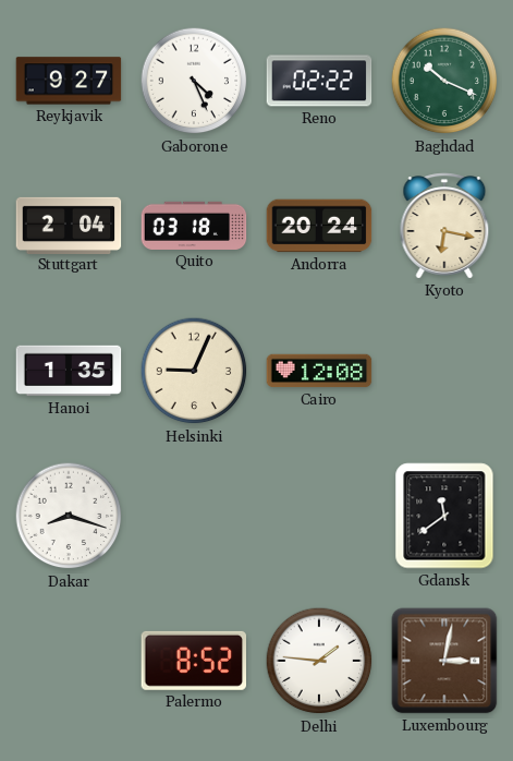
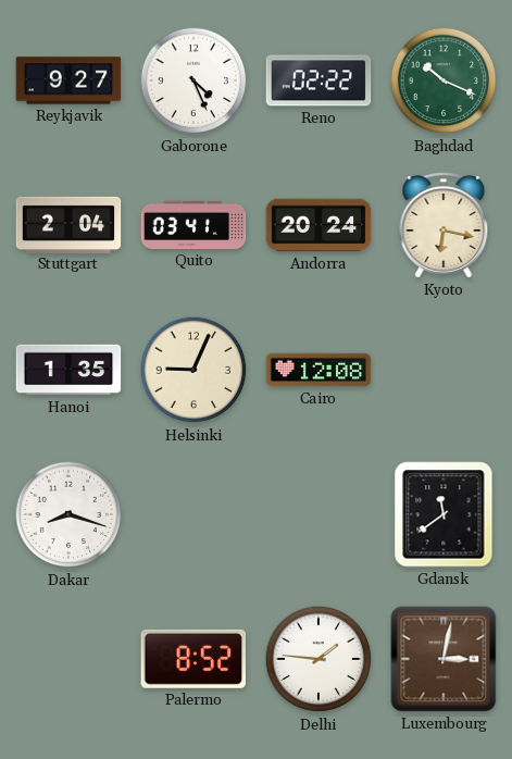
Quito: 03:18 -> 03:41 (193, 225)
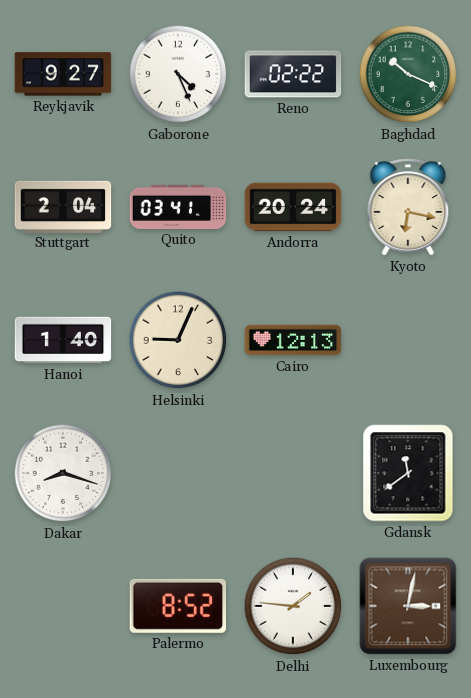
Hanoi: 1:35 -> 1:40 (63, 340)
Cairo: 12:08 -> 12:13 (293, 340)
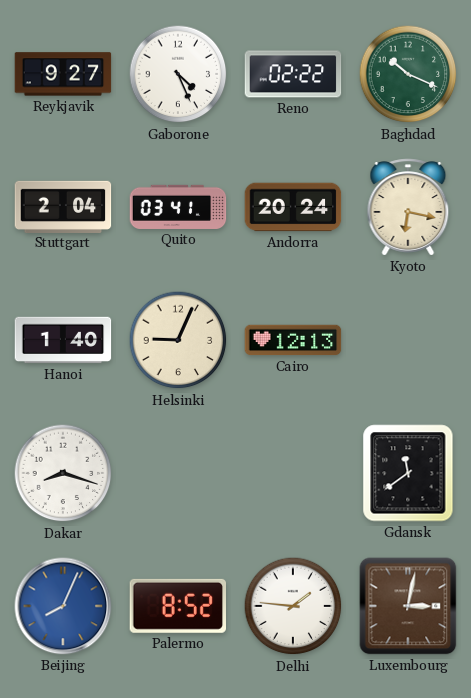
Beijing: none -> 8:04 (63, 606)
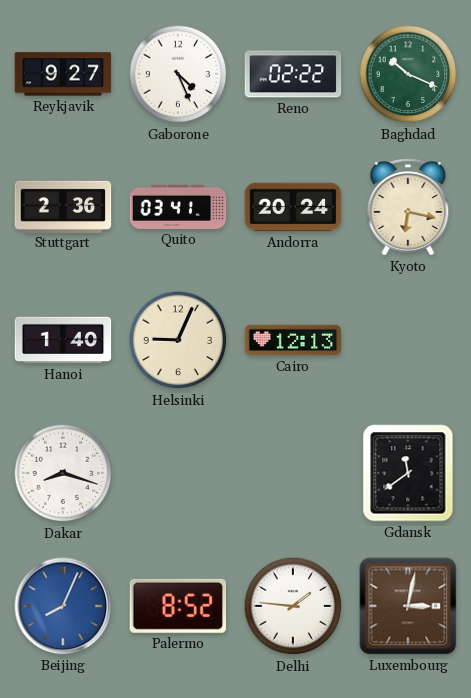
Stuttgart: 2:04 -> 2:36 (63, 206)
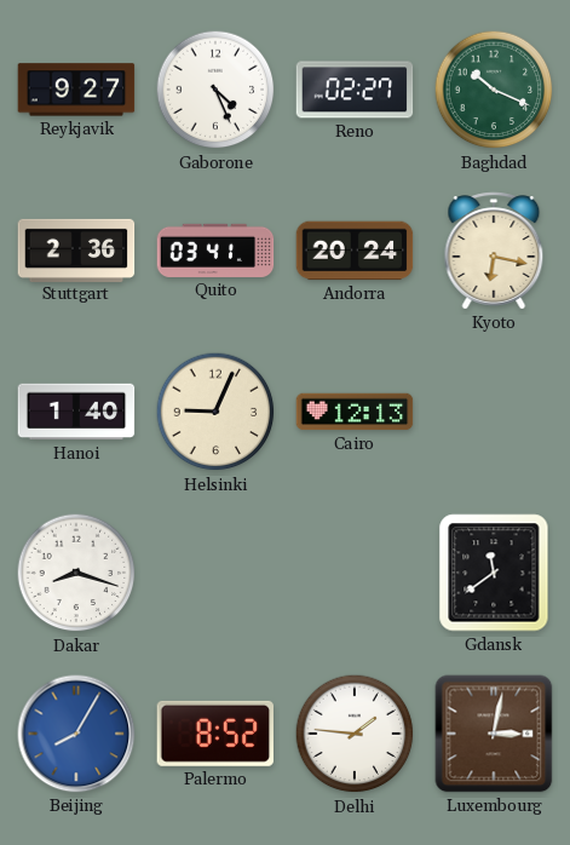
Reno: 02:22 -> 02:27 (355, 90)
Beijing: 8:04 -> 8:05 (76, 734)
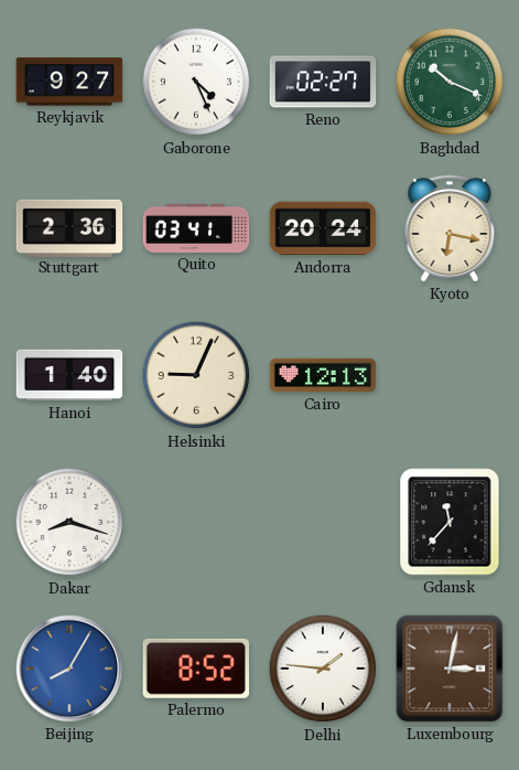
Gdansk: 11:39 -> 11:37 (450, 522)
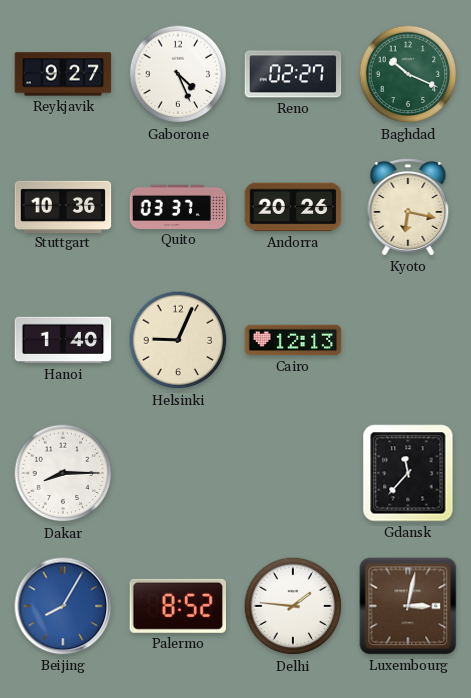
Stuttgart: 2:36 -> 10:36 (63, 206)
Quito: 03:41 -> 03:37 (178, 207)
Andorra: 20:24 -> 20:26 (293, 207)
Dakar: 8:18 -> 8:15 (63, 473)
